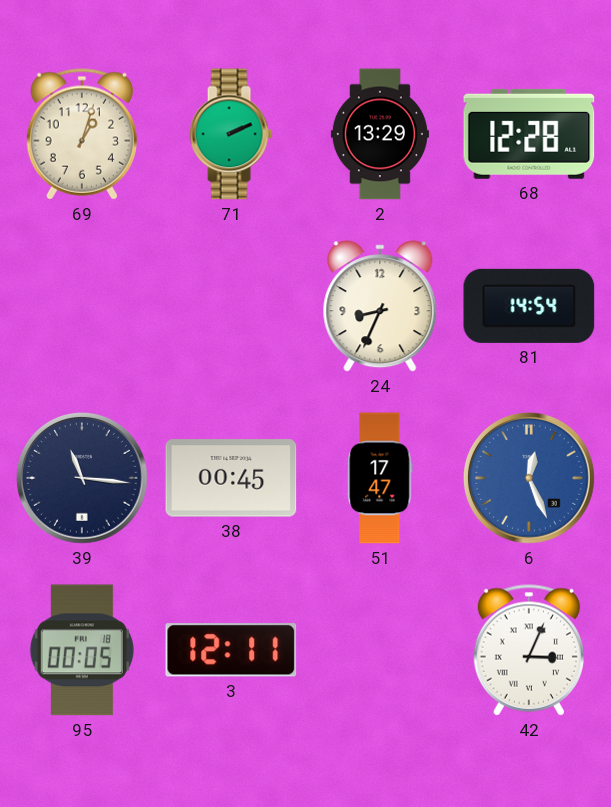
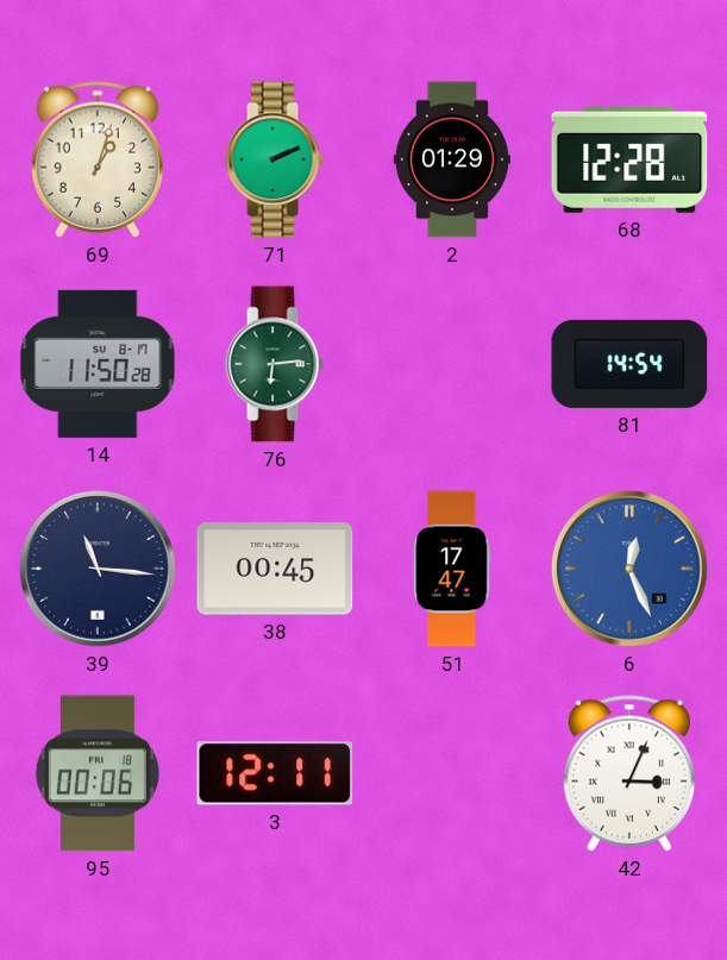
2: 13:29 -> 01:29 (452, 159)
14: none -> 11:50 (98, 364)
76: none -> 6:14 (275, 364)
24: 8:34 -> none (380, 306)
95: 00:05 -> 00:06 (98, 773)
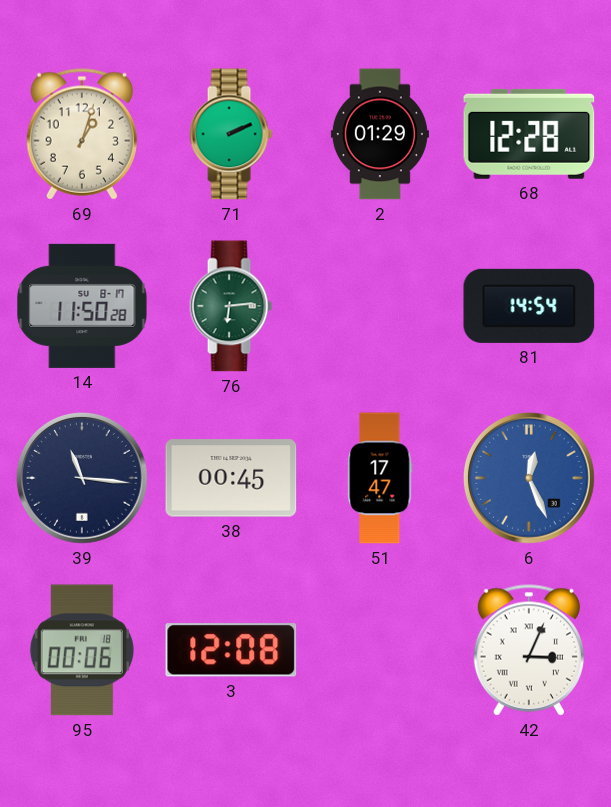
3: 12:11 -> 12:08 (231, 650)
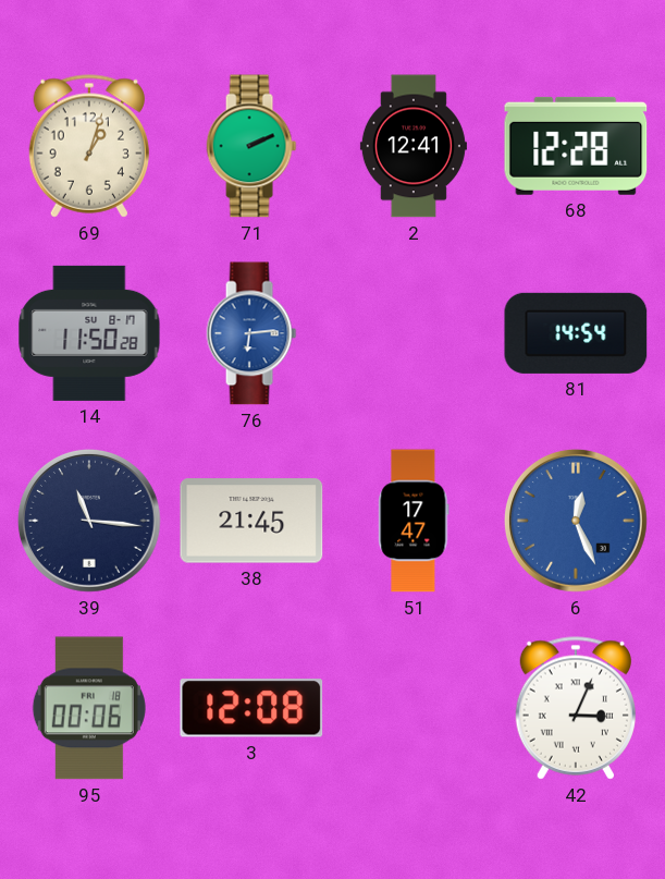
2: 01:29 -> 12:41 (414, 146)
76 dial: green -> blue (251, 333)
38: 00:45 -> 21:45 (251, 521)
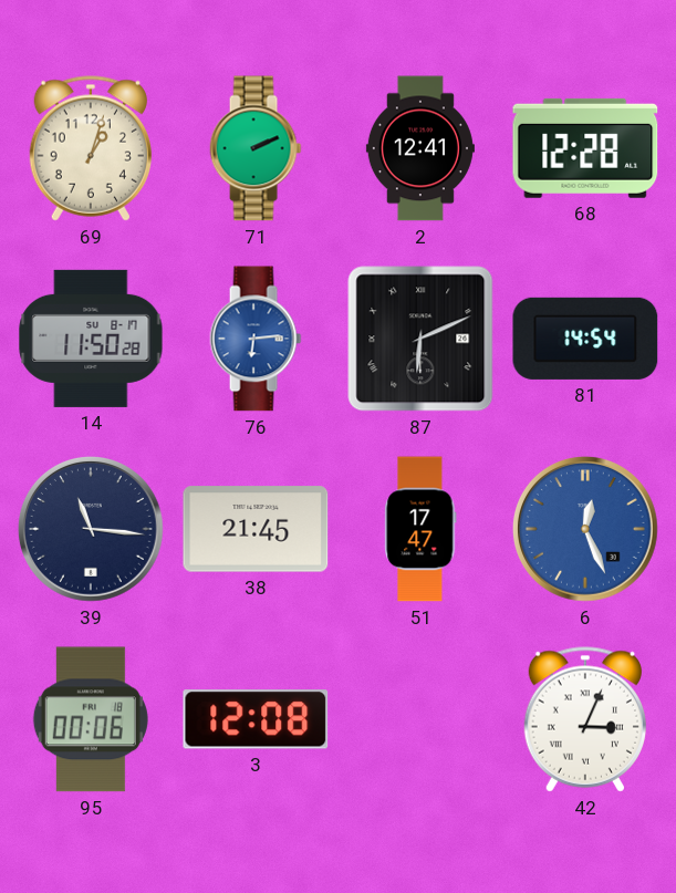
87: none -> 6:11 (420, 339)
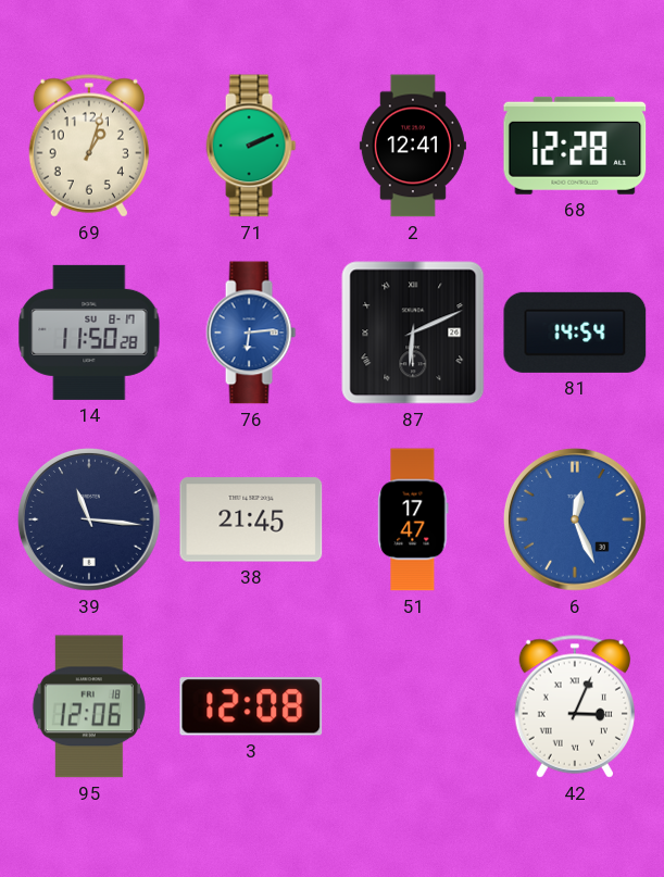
95: 00:06 -> 12:06 (89, 706)
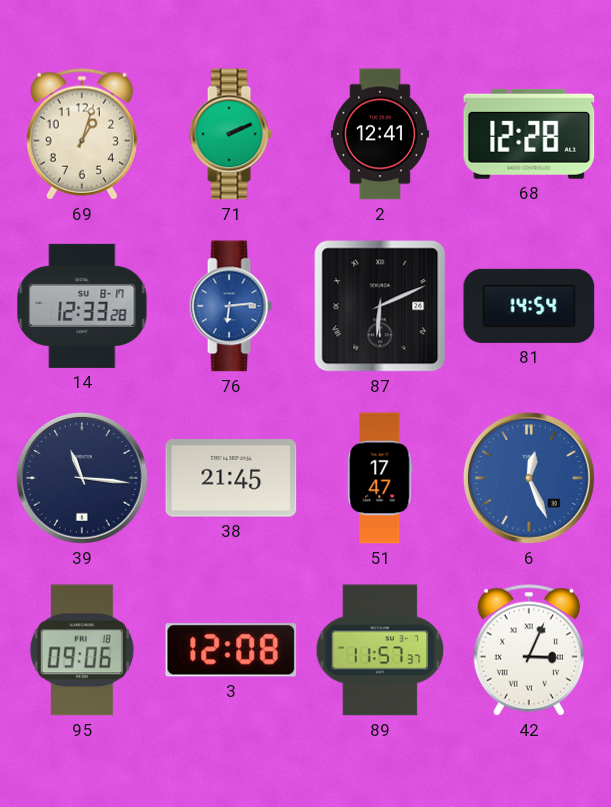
14: 11:50 -> 12:33 (82, 306)
95: 12:06 -> 09:06 (82, 650)
89: none -> 11:57 (380, 650)
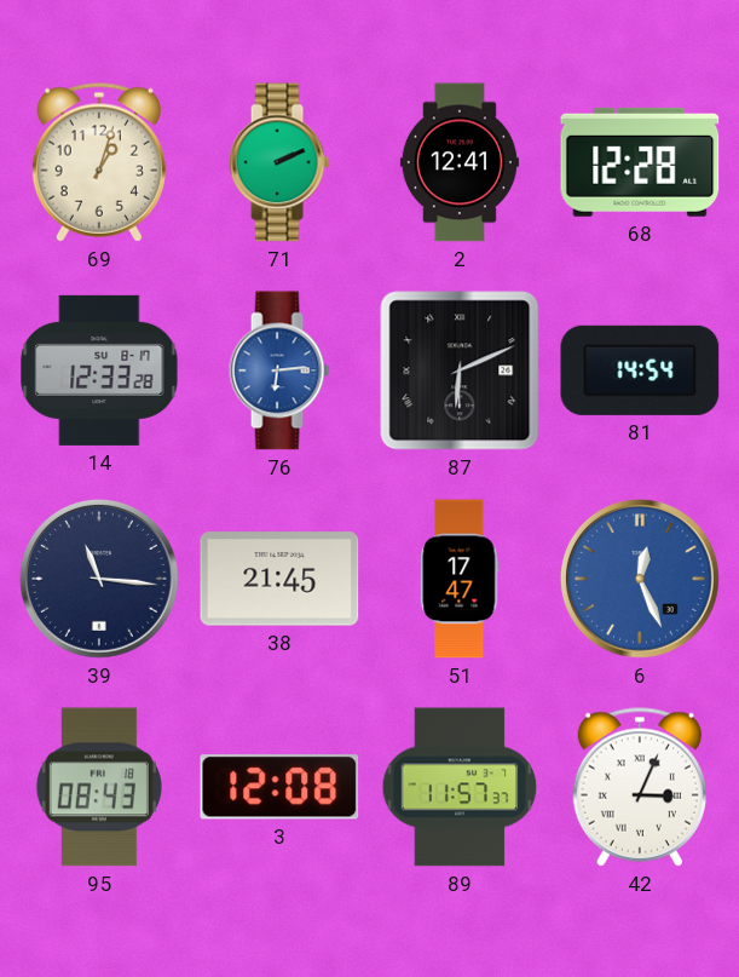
95: 09:06 -> 08:43 (99, 787)
